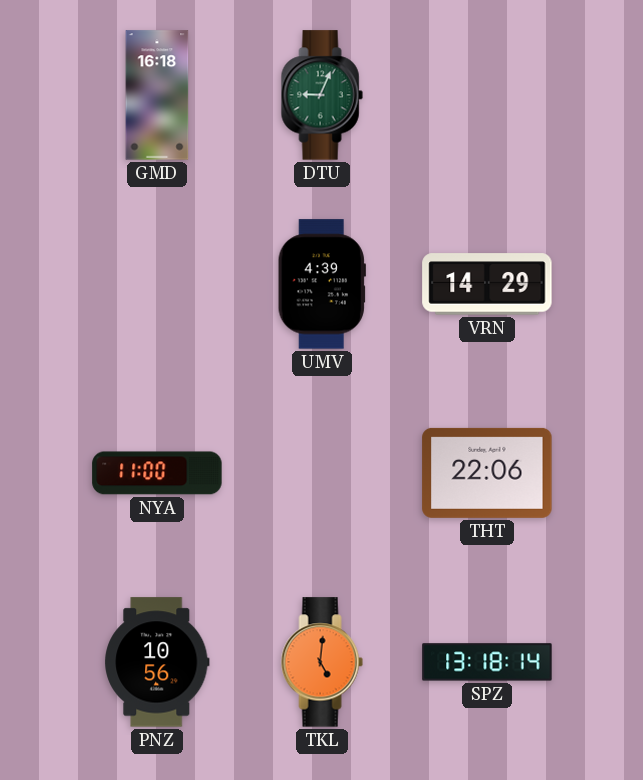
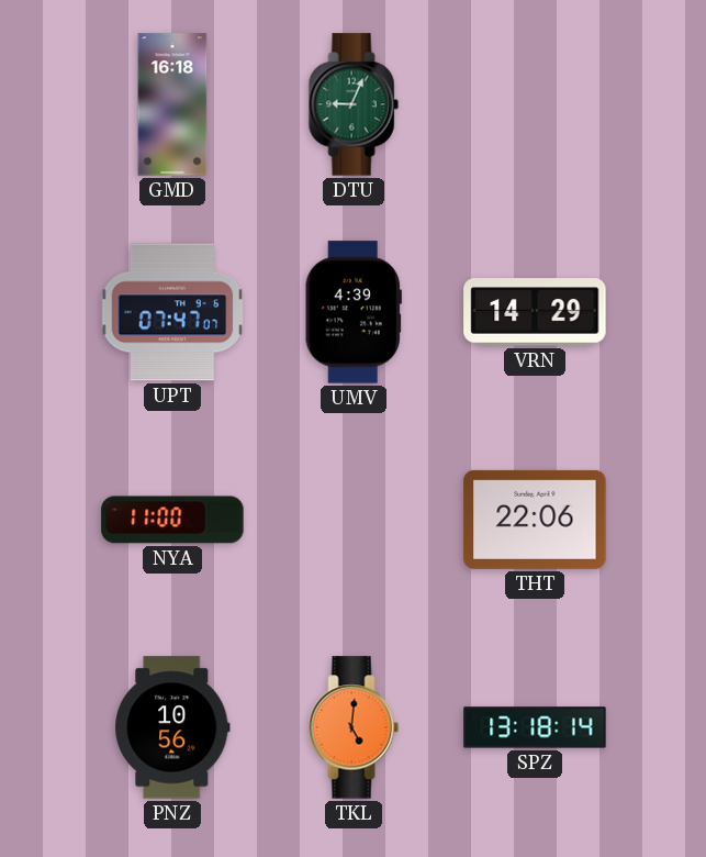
UPT: none -> 07:47 (172, 312)
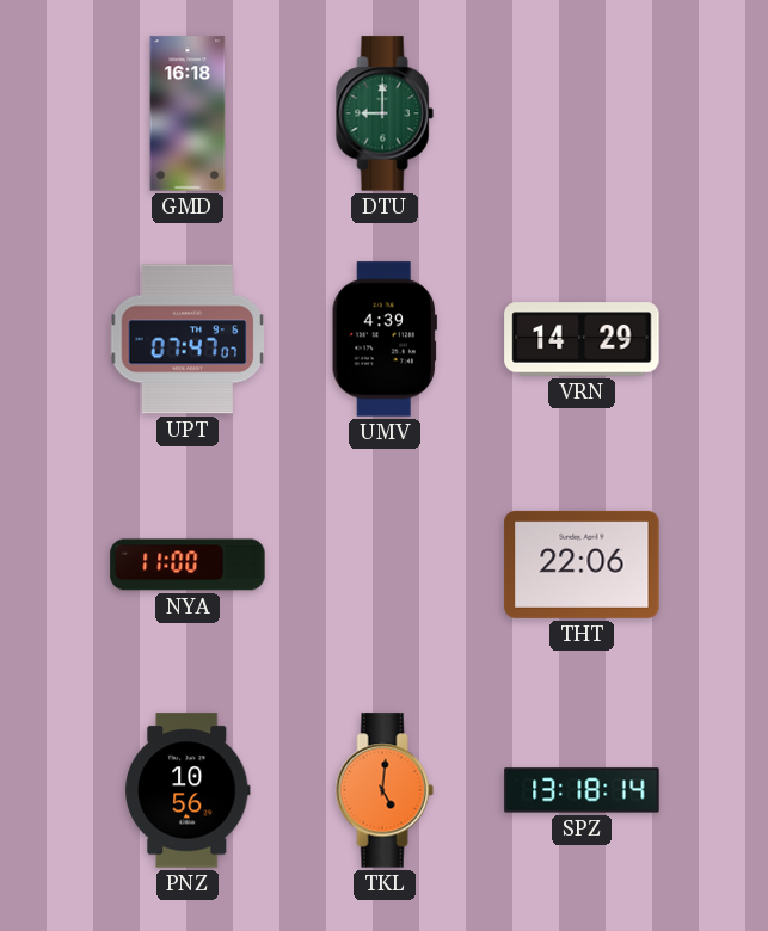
DTU: 9:04 -> 9:00 (385, 113)
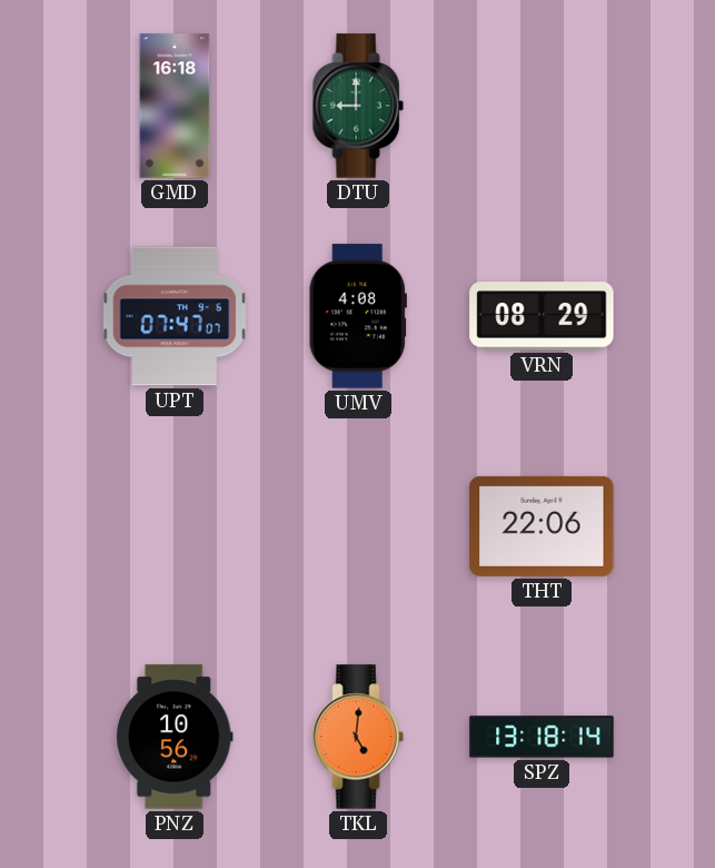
UMV: 4:39 -> 4:08 (358, 316)
VRN: 14:29 -> 08:29 (542, 316)
NYA: 11:00 -> none (188, 565)
